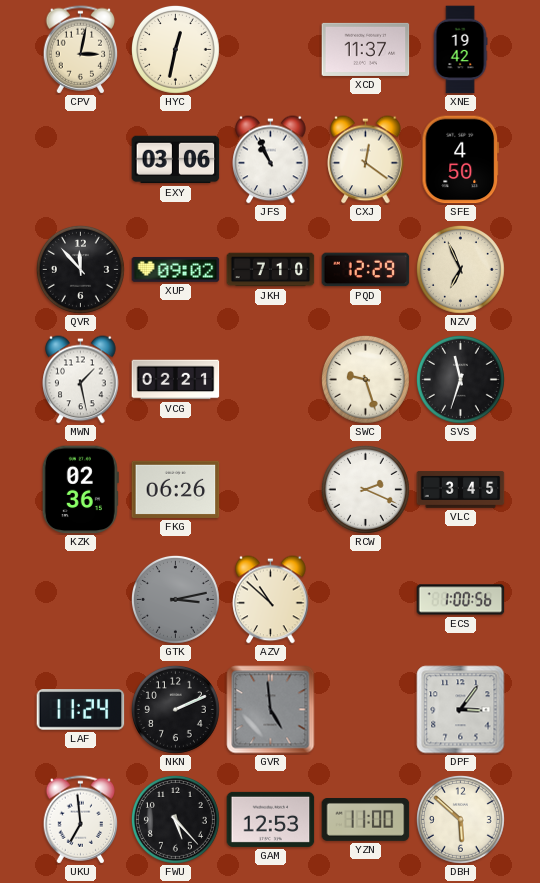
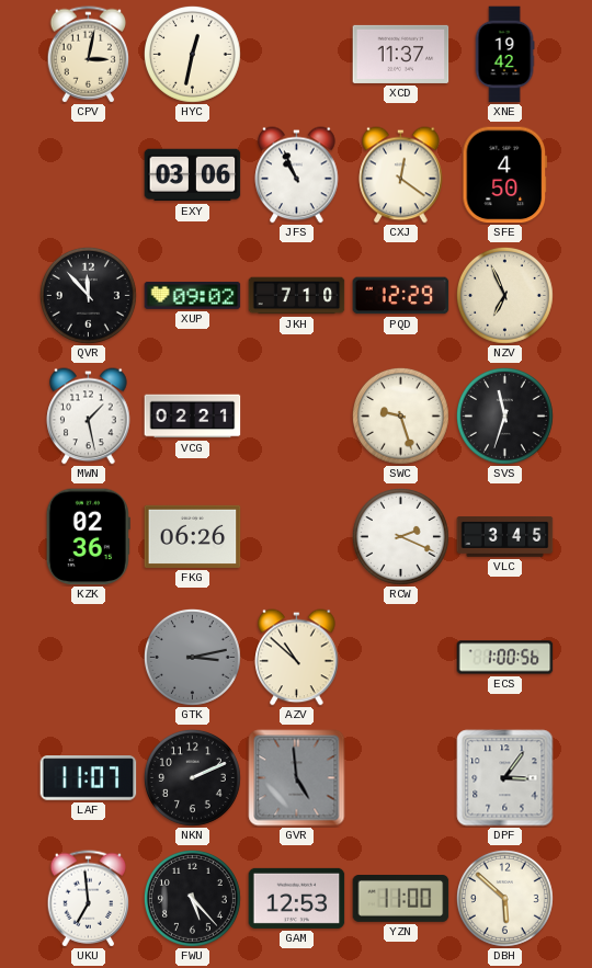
LAF: 11:24 -> 11:07 (89, 778)
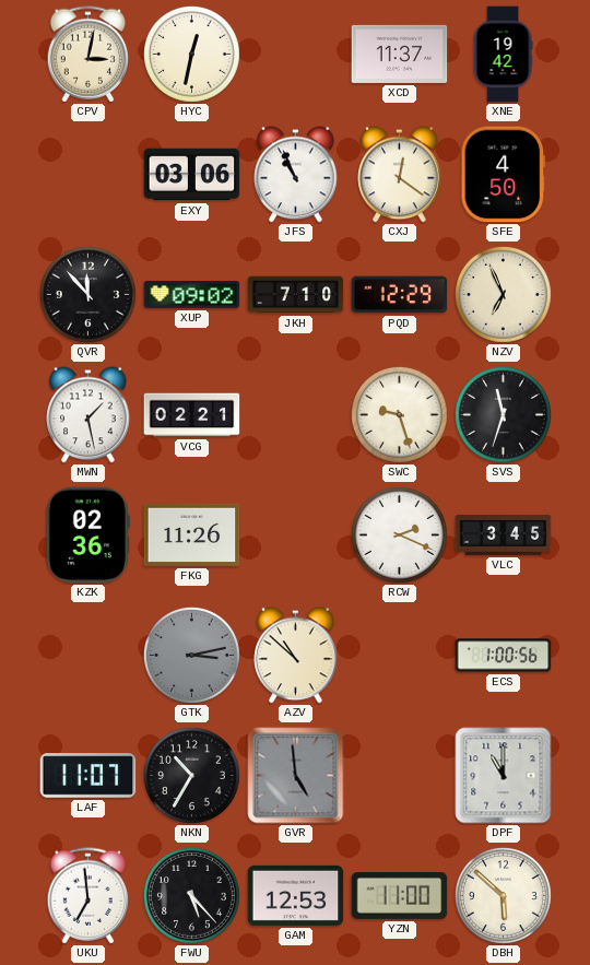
FKG: 06:26 -> 11:26 (192, 534)
NKN: 2:11 -> 10:35 (191, 775)
DPF: 3:06 -> 11:00 (504, 776)
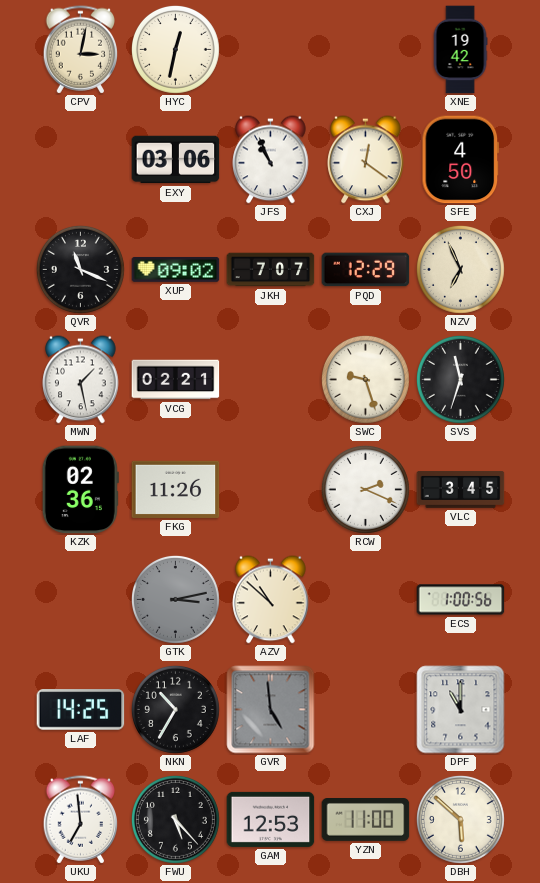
XCD: 11:37 -> none (400, 54)
QVR: 11:53 -> 11:19 (80, 269)
JKH: 7:10 -> 7:07 (271, 270)
LAF: 11:07 -> 14:25 (81, 710)
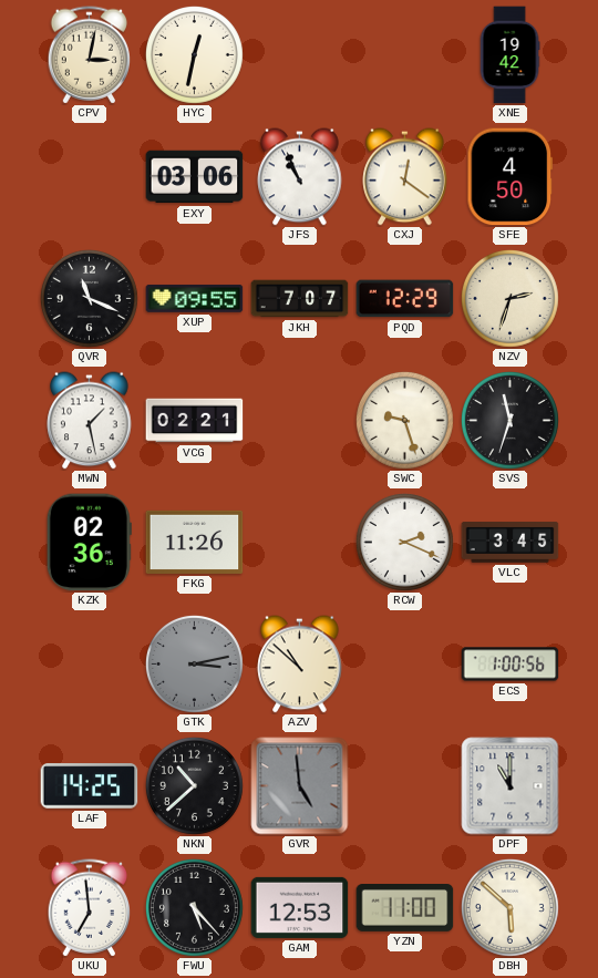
XUP: 09:02 -> 09:55 (195, 299)
NZV: 6:56 -> 2:33 (509, 298)
NKN: 10:35 -> 10:38 (194, 785)
